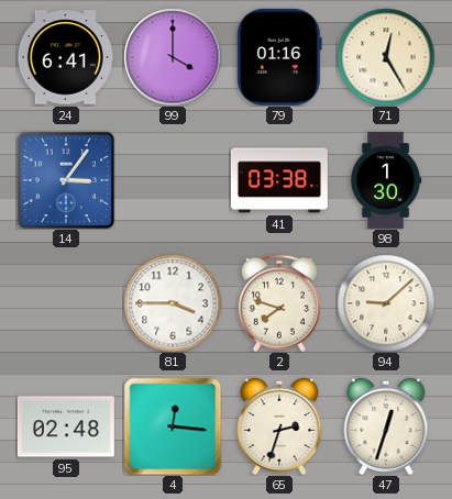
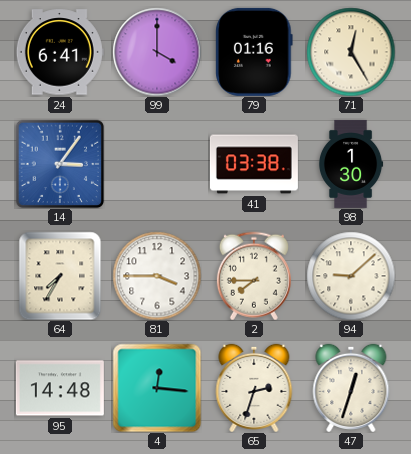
64: none -> 7:35 (60, 276)
2: 7:48 -> 7:45 (254, 276)
95: 02:48 -> 14:48 (60, 388)
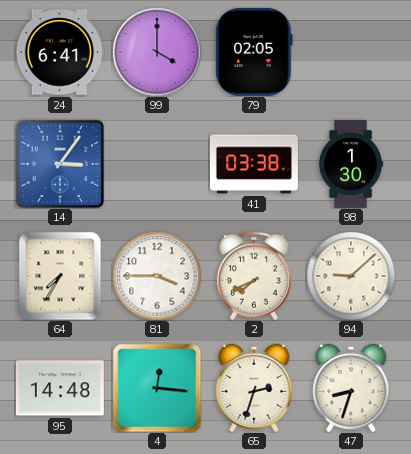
79: 01:16 -> 02:05 (254, 52)
71: 12:25 -> none (351, 52)
2: 7:45 -> 7:41 (254, 276)
47: 12:33 -> 8:33 (351, 388)
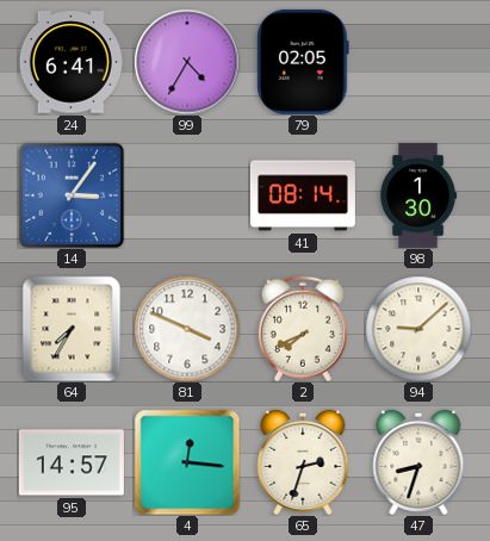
99: 4:00 -> 4:35 (187, 62)
41: 03:38 -> 08:14 (303, 195)
81: 3:45 -> 3:49 (187, 329)
95: 14:48 -> 14:57 (72, 462)
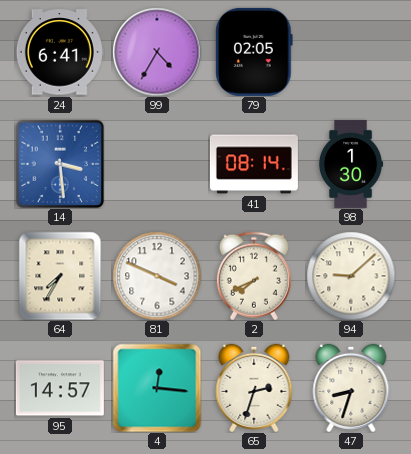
14: 3:06 -> 3:29 (60, 164)
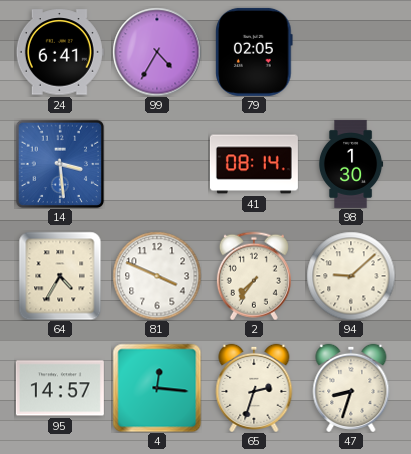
64: 7:35 -> 4:35 (60, 276)
2: 7:41 -> 7:36 (254, 276)
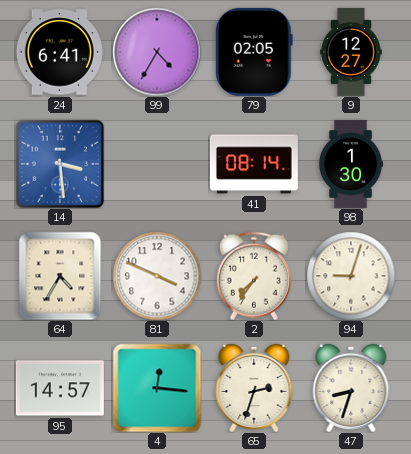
9: none -> 12:27 (351, 52)
94: 9:08 -> 9:03 (351, 276)
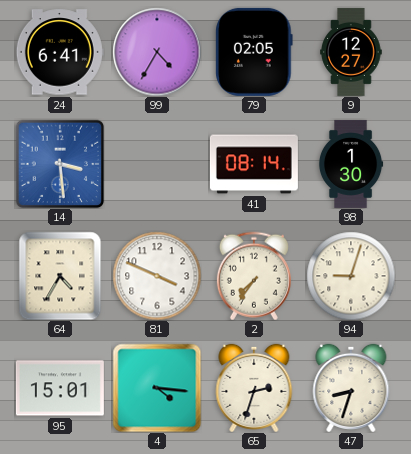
95: 14:57 -> 15:01 (60, 388)
4: 12:16 -> 4:16 (157, 388)
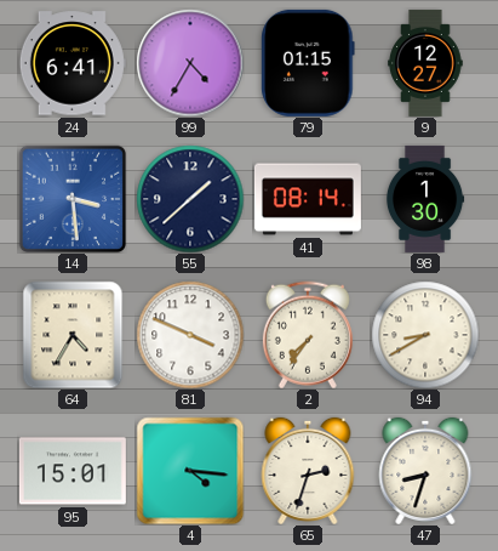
79: 02:05 -> 01:15 (308, 63)
55: none -> 1:38 (190, 199)
94: 9:03 -> 8:40 (425, 335)
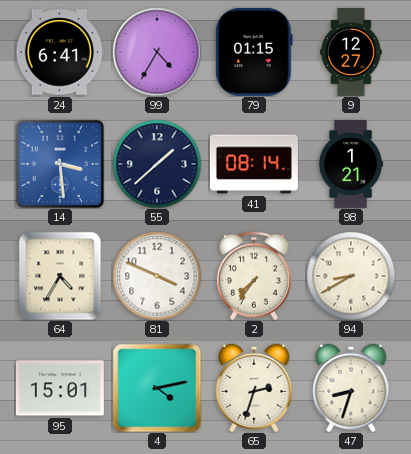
98: 1:30 -> 1:21 (351, 164)
4: 4:16 -> 4:13 (157, 388)
